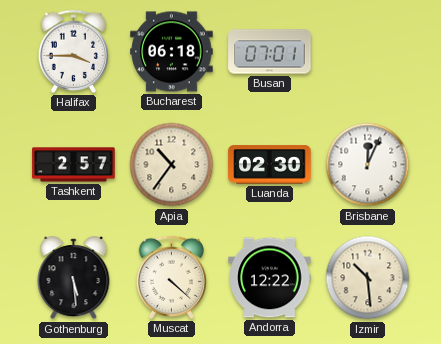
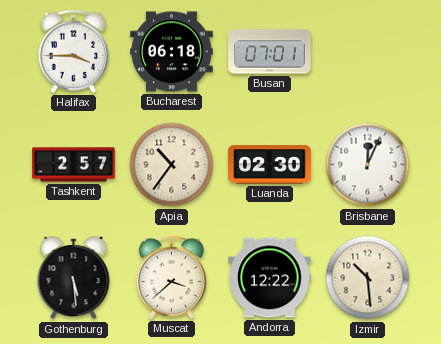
Muscat: 4:22 -> 3:38 (171, 277)
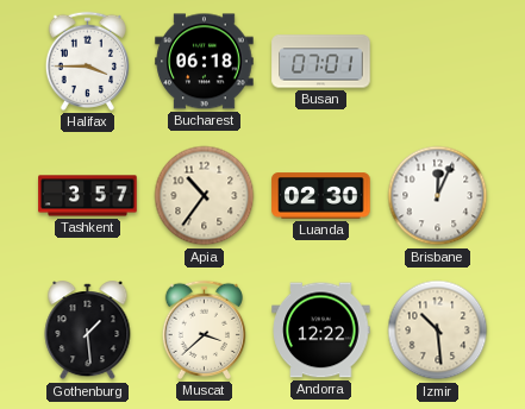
Tashkent: 2:57 -> 3:57 (88, 196)
Gothenburg: 5:29 -> 1:29 (88, 331)
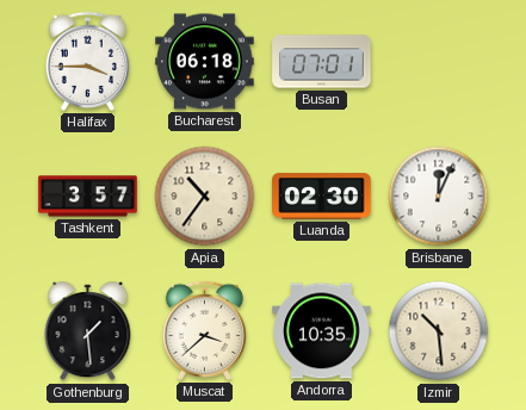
Andorra: 12:22 -> 10:35 (322, 331)
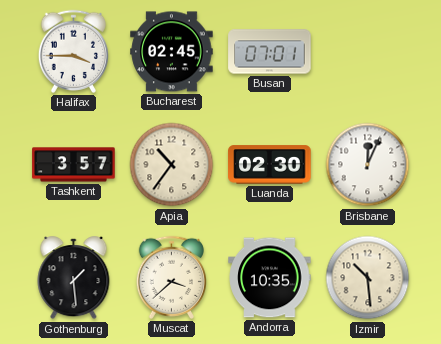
Bucharest: 06:18 -> 02:45 (172, 52)
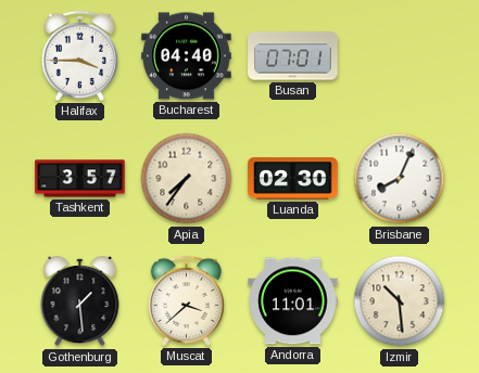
Bucharest: 02:45 -> 04:40 (187, 56)
Apia: 10:36 -> 7:36 (187, 179)
Brisbane: 12:04 -> 8:04 (400, 179)
Andorra: 10:35 -> 11:01 (293, 301)
